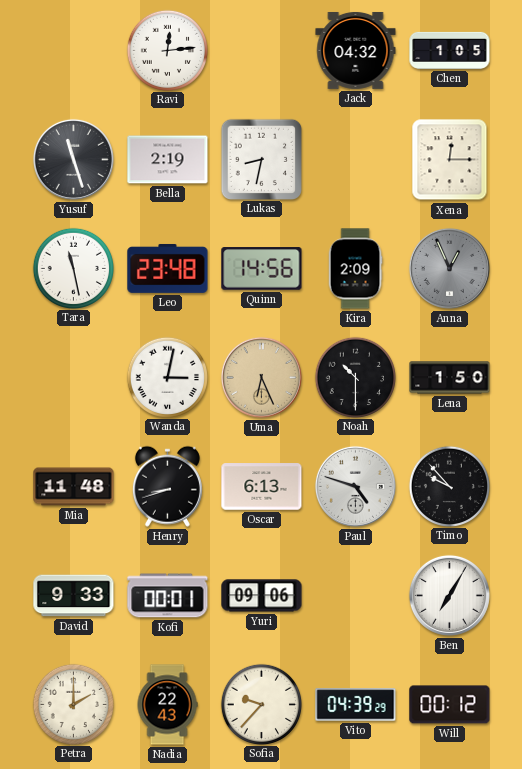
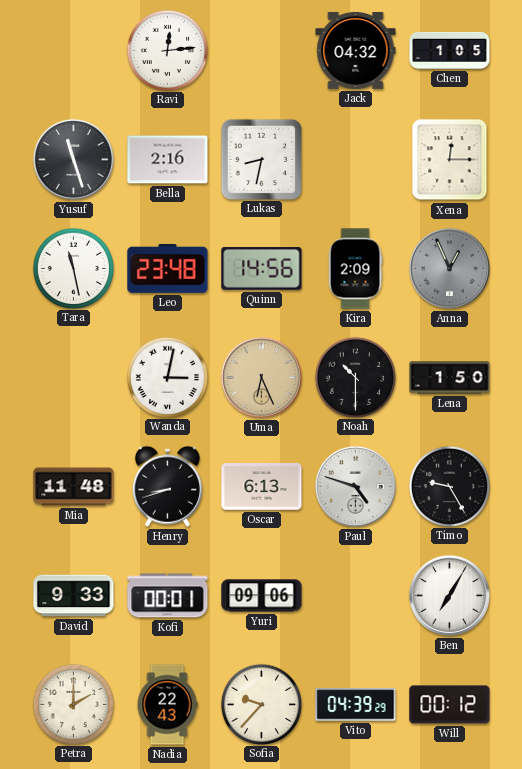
Bella: 2:19 -> 2:16 (168, 160)
Timo: 9:53 -> 9:25 (449, 486)
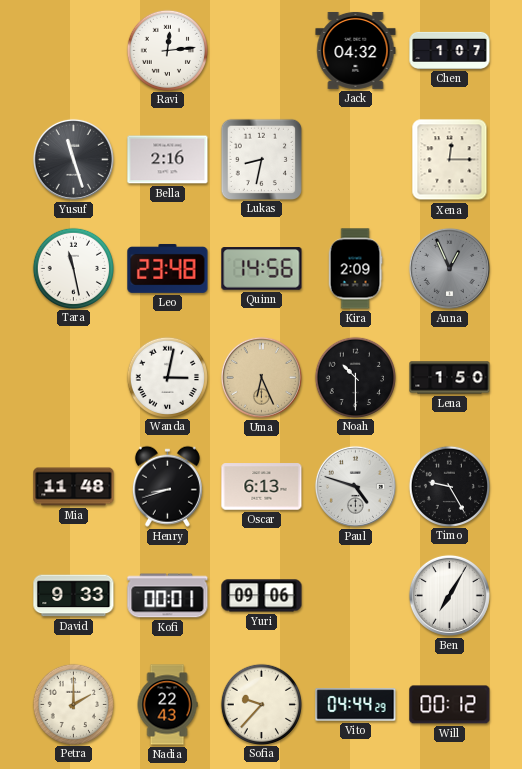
Chen: 1:05 -> 1:07 (450, 50)
Vito: 04:39 -> 04:44 (356, 705)
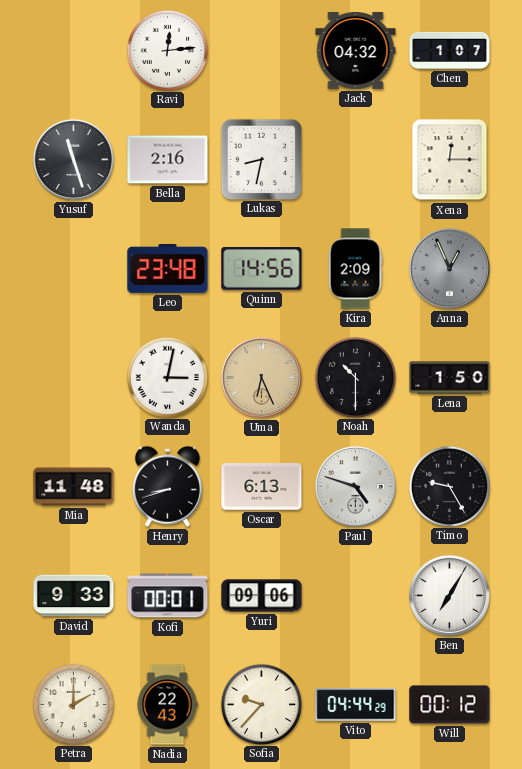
Tara: 11:28 -> none (73, 268)
